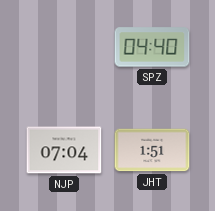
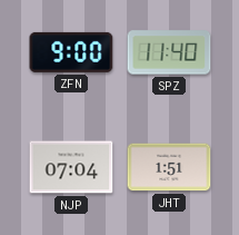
ZFN: none -> 9:00 (71, 52)
SPZ: 04:40 -> 11:40 (169, 52)
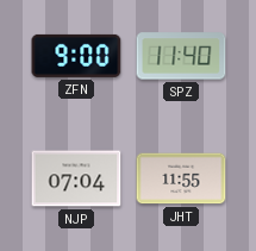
JHT: 1:51 -> 11:55 (181, 178)
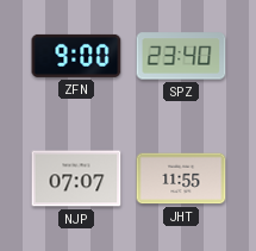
SPZ: 11:40 -> 23:40 (181, 56)
NJP: 07:04 -> 07:07 (76, 178)
